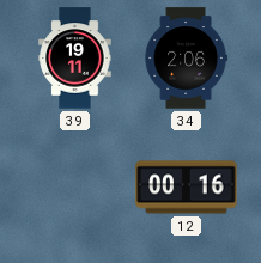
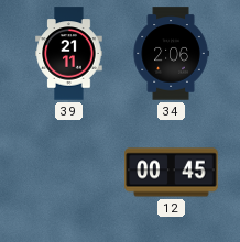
39: 19:11 -> 21:11 (69, 54)
12: 00:16 -> 00:45 (172, 173)
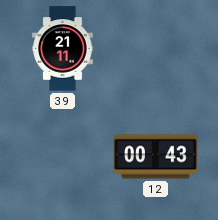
34: 2:06 -> none (171, 54)
12: 00:45 -> 00:43 (156, 157)
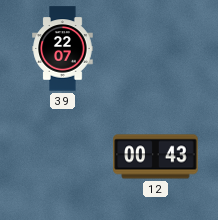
39: 21:11 -> 22:07 (63, 49)
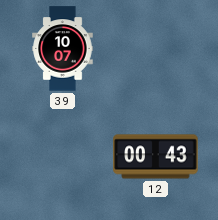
39: 22:07 -> 10:07 (63, 49)
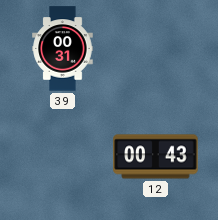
39: 10:07 -> 00:31 (63, 49)
